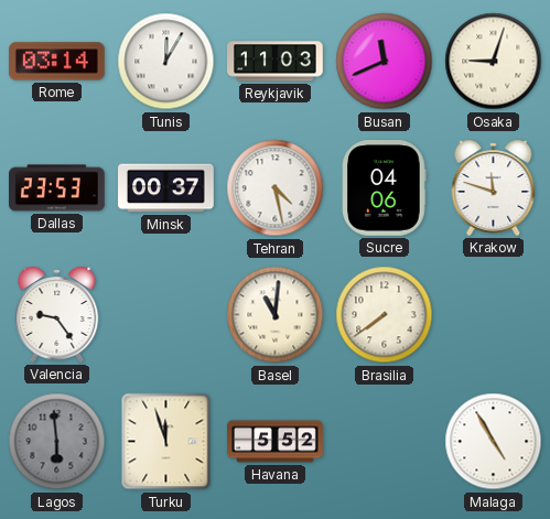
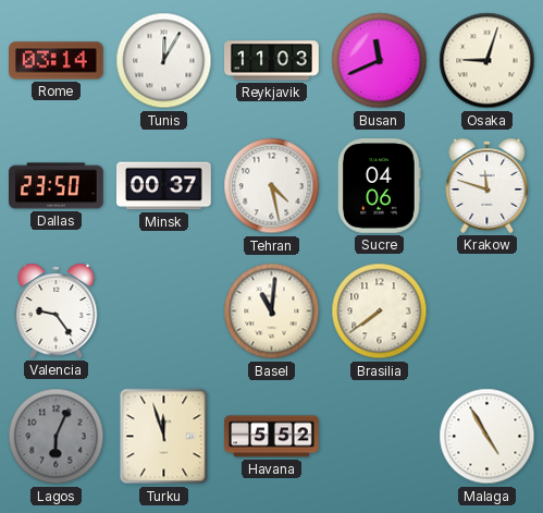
Dallas: 23:53 -> 23:50 (57, 186)
Lagos: 5:59 -> 6:04 (57, 437)
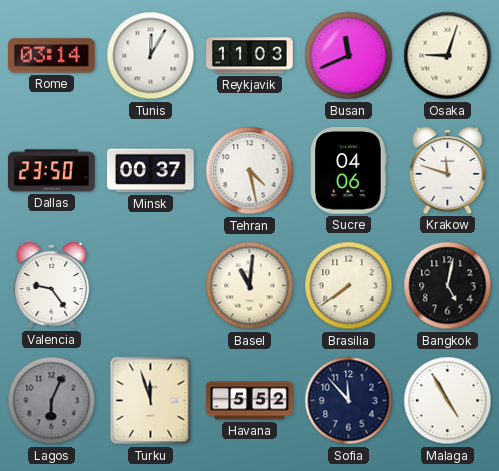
Bangkok: none -> 5:02 (448, 286)
Sofia: none -> 11:53 (349, 401)
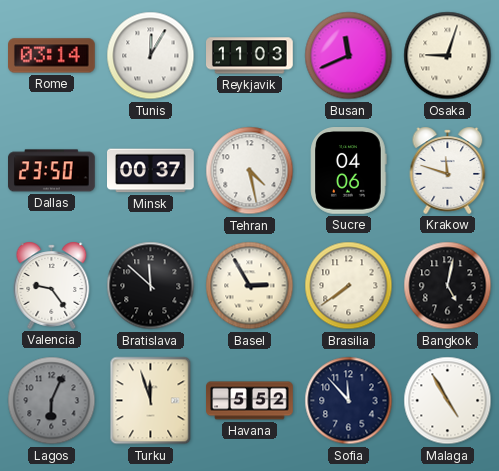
Bratislava: none -> 11:52 (151, 286)
Basel: 11:01 -> 2:55 (250, 286)
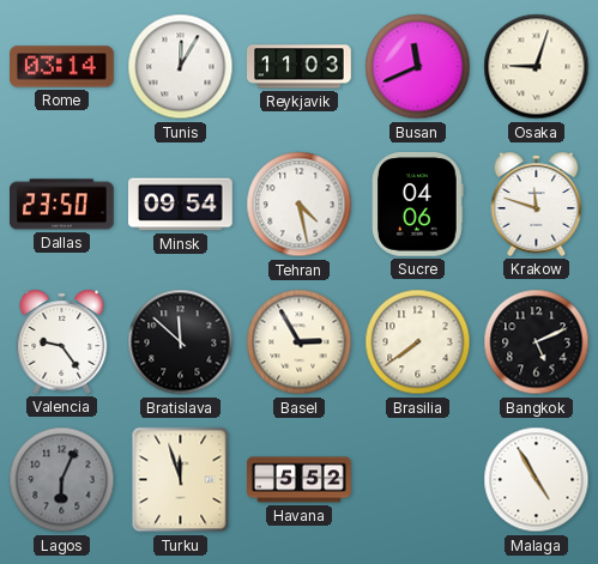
Minsk: 00:37 -> 09:54 (181, 205)
Bangkok: 5:02 -> 5:11 (537, 342)
Sofia: 11:53 -> none (349, 401)
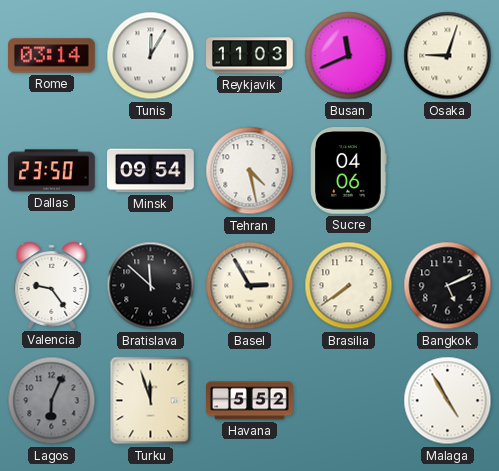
Krakow: 11:48 -> none (537, 204)
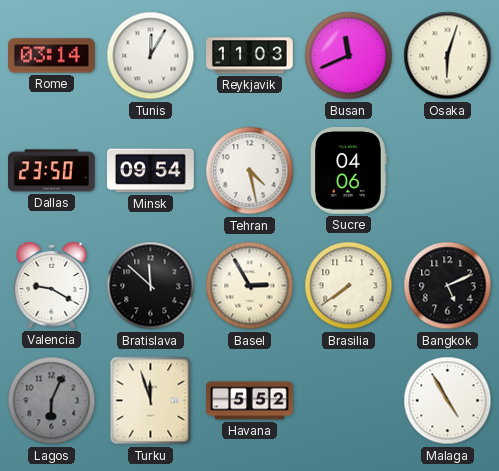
Osaka: 9:03 -> 6:03 (448, 56)
Valencia: 9:24 -> 9:20 (52, 285)
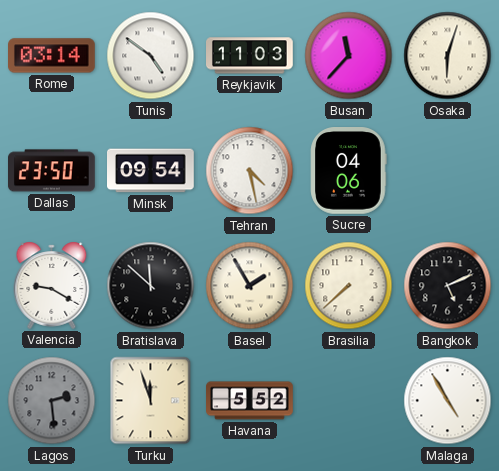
Tunis: 12:05 -> 4:51 (151, 56)
Busan: 11:41 -> 11:37 (349, 56)
Basel: 2:55 -> 1:55 (250, 286)
Brasilia: 7:39 -> 7:38 (349, 286)
Lagos: 6:04 -> 2:29 (52, 401)
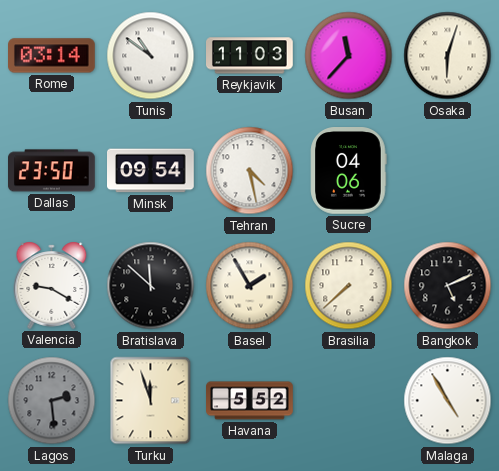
Tunis: 4:51 -> 10:51 (151, 56)
